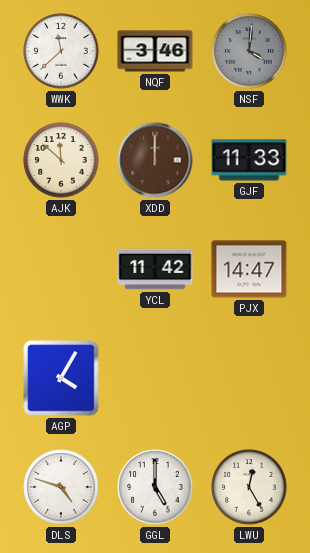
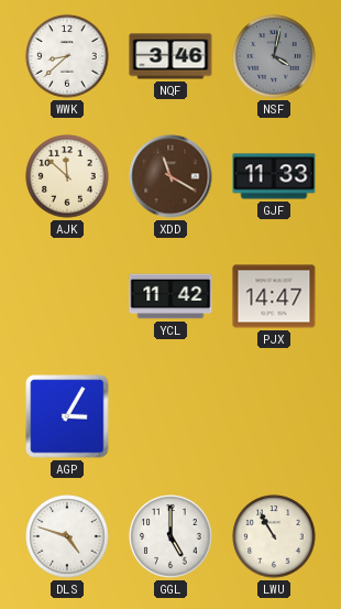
WWK: 11:38 -> 8:38 (67, 56)
NSF: 4:01 -> 4:02 (274, 56)
XDD: 12:00 -> 11:20 (170, 176)
AGP: 4:05 -> 3:05 (67, 416)
LWU: 12:25 -> 10:55 (274, 536)
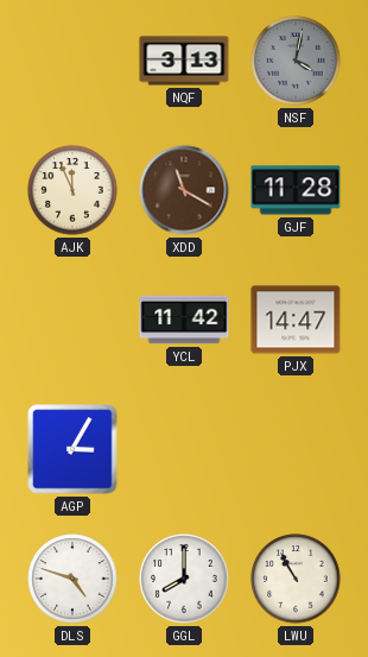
WWK: 8:38 -> none (67, 56)
NQF: 3:46 -> 3:13 (184, 61)
AJK: 11:52 -> 11:56 (72, 190)
GJF: 11:33 -> 11:28 (296, 190)
GGL: 5:00 -> 8:00 (184, 579)
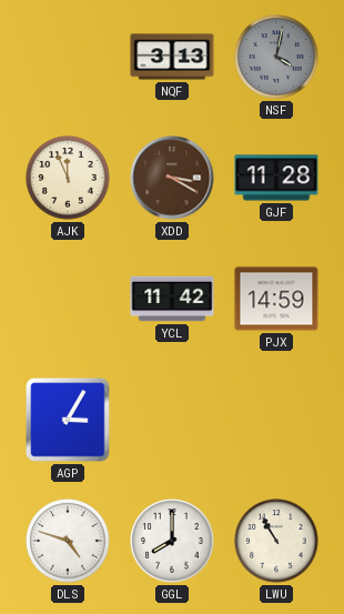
XDD: 11:20 -> 3:20 (172, 178)
PJX: 14:47 -> 14:59 (276, 299)
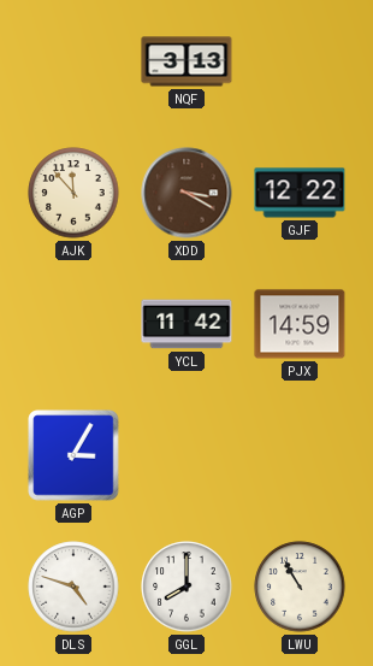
NSF: 4:02 -> none (276, 57)
AJK: 11:56 -> 11:53 (73, 193)
GJF: 11:28 -> 12:22 (300, 193)
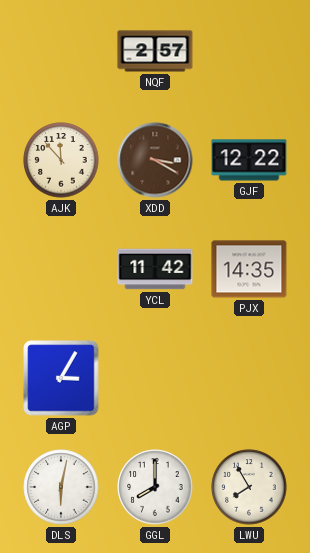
NQF: 3:13 -> 2:57 (155, 51)
PJX: 14:59 -> 14:35 (249, 269)
DLS: 4:48 -> 6:02 (61, 487)
LWU: 10:55 -> 7:55 (249, 487)
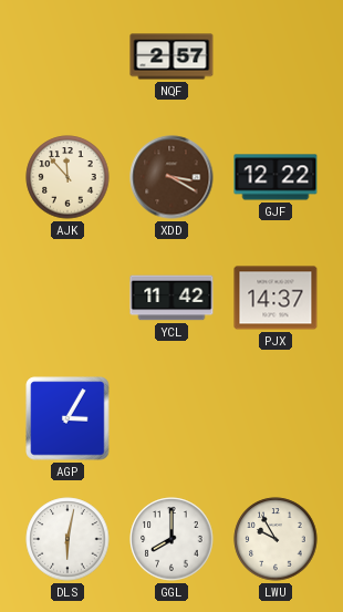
PJX: 14:35 -> 14:37 (276, 298)
LWU: 7:55 -> 9:55 (276, 539)
